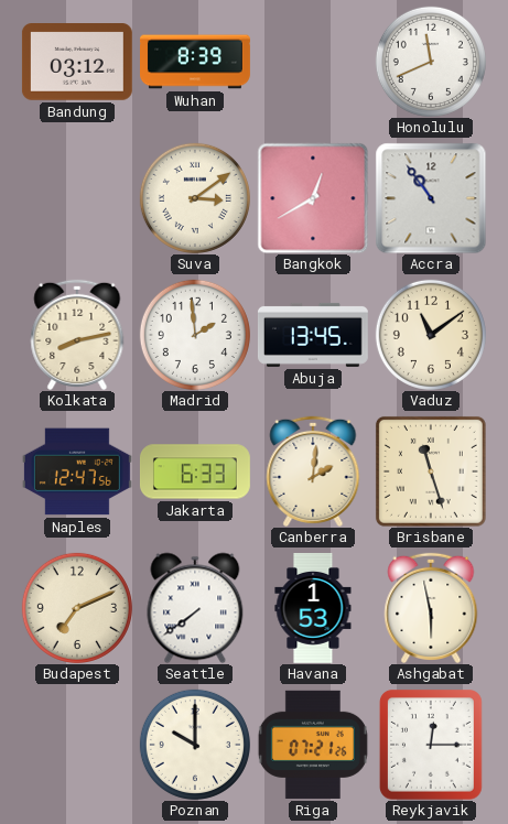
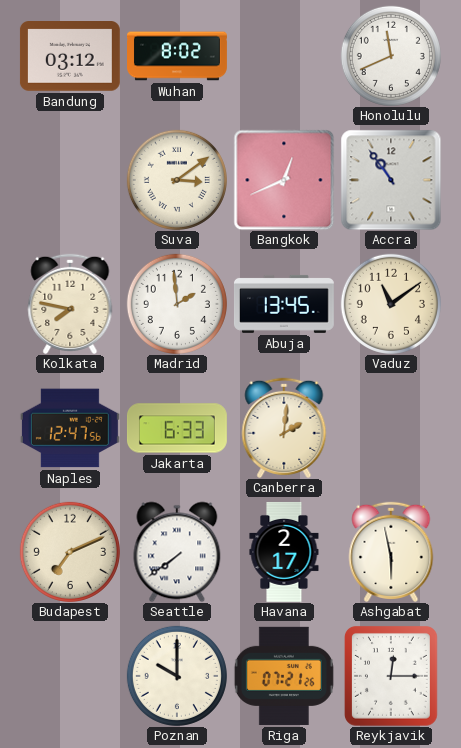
Wuhan: 8:39 -> 8:02 (178, 56)
Bangkok: 12:40 -> 12:41 (284, 180)
Kolkata: 8:13 -> 7:47 (70, 304)
Brisbane: 11:27 -> none (431, 471)
Havana: 1:53 -> 2:17 (284, 552)
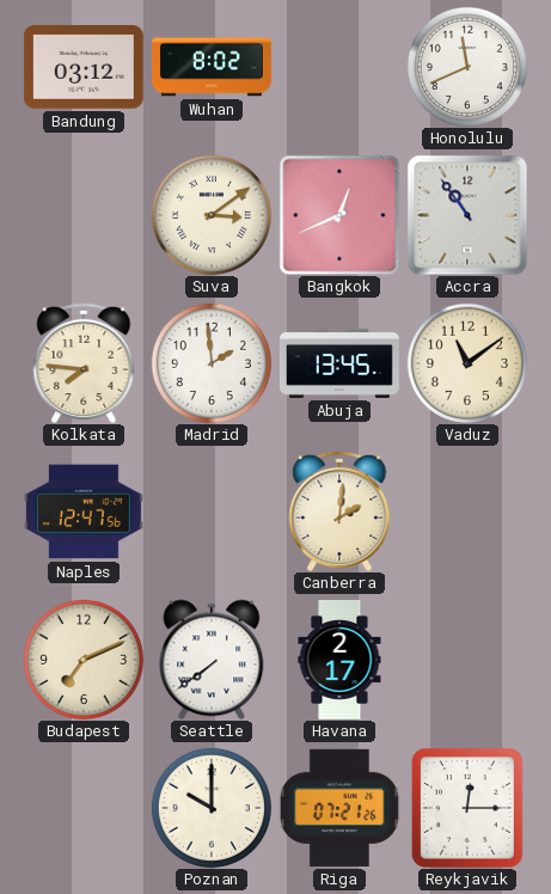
Kolkata: 7:47 -> 7:46 (84, 363)
Jakarta: 6:33 -> none (177, 428)
Ashgabat: 5:58 -> none (391, 552)
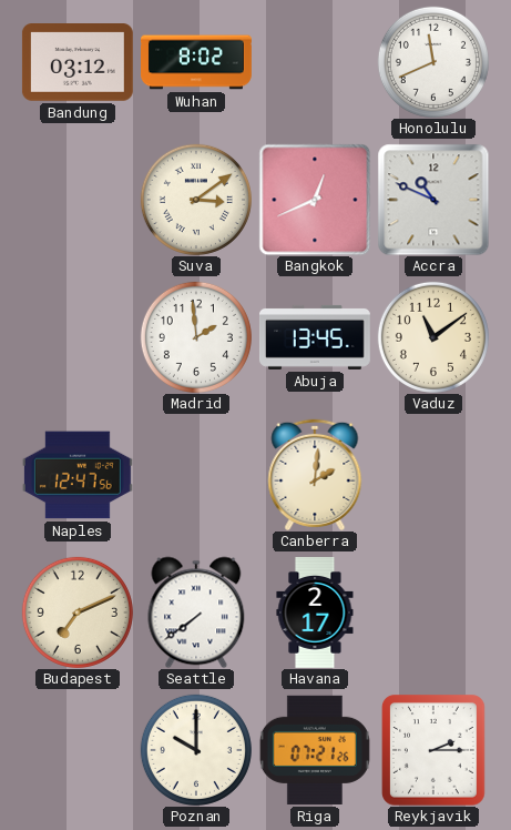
Accra: 10:54 -> 10:49 (433, 200)
Kolkata: 7:46 -> none (84, 363)
Reykjavik: 12:15 -> 2:15 (433, 750)
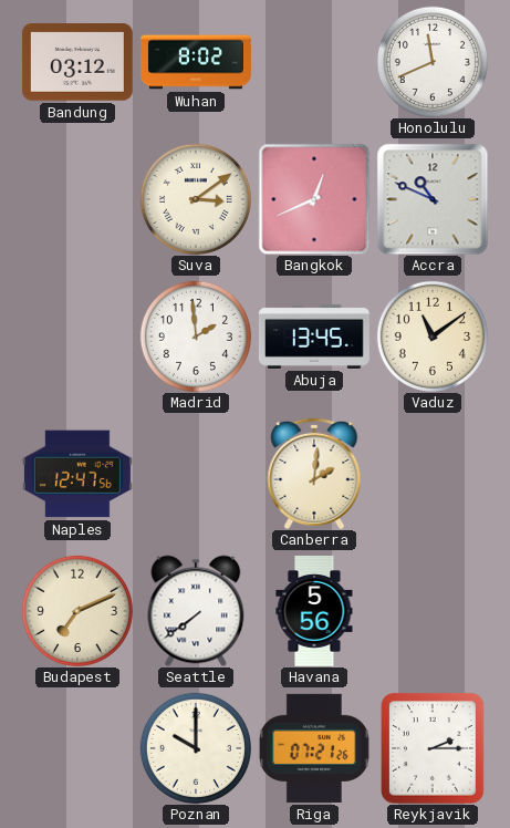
Havana: 2:17 -> 5:56 (314, 611)
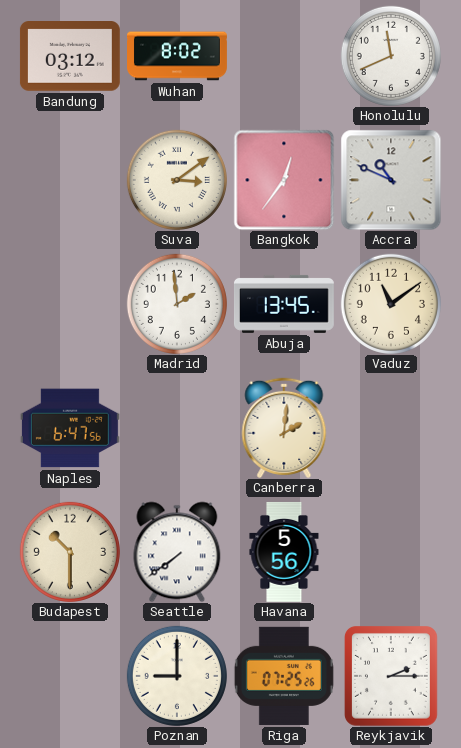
Bangkok: 12:41 -> 12:36 (284, 180)
Naples: 12:47 -> 6:47 (70, 428)
Budapest: 7:11 -> 10:30 (70, 552)
Poznan: 10:00 -> 9:00 (177, 676)
Riga: 07:21 -> 07:25 (284, 676)
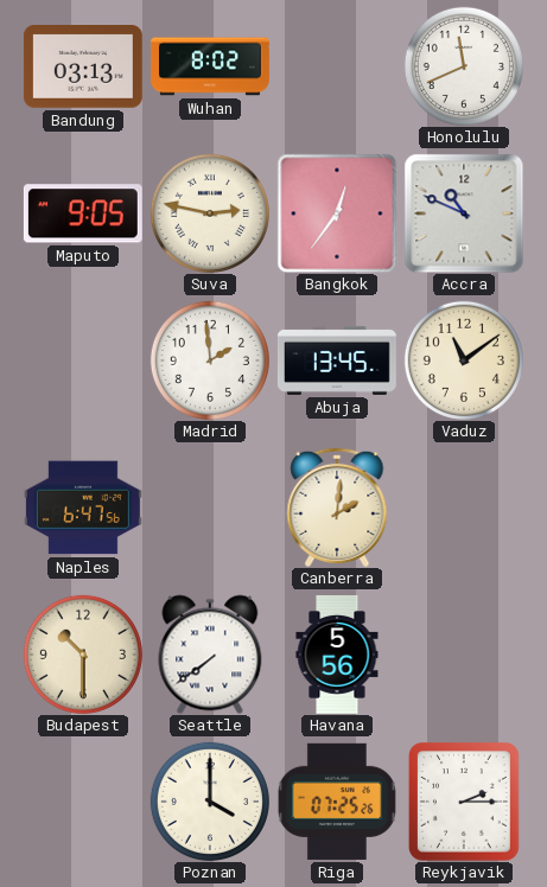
Bandung: 03:12 -> 03:13 (83, 68)
Maputo: none -> 9:05 (83, 213)
Suva: 3:09 -> 2:47 (210, 213)
Poznan: 9:00 -> 4:00 (210, 802)
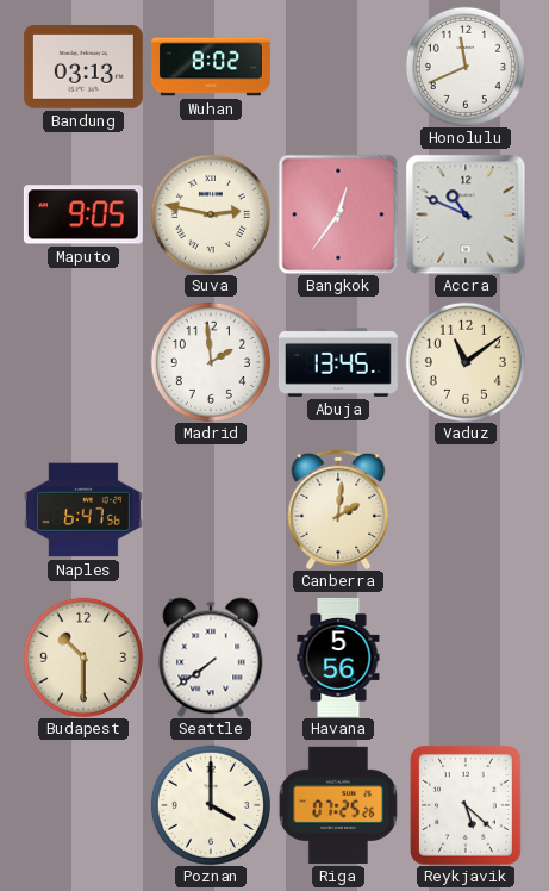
Reykjavik: 2:15 -> 5:22 (466, 805)
